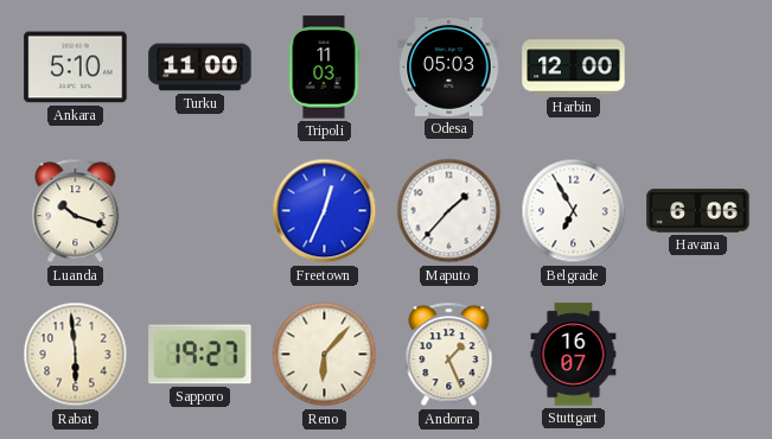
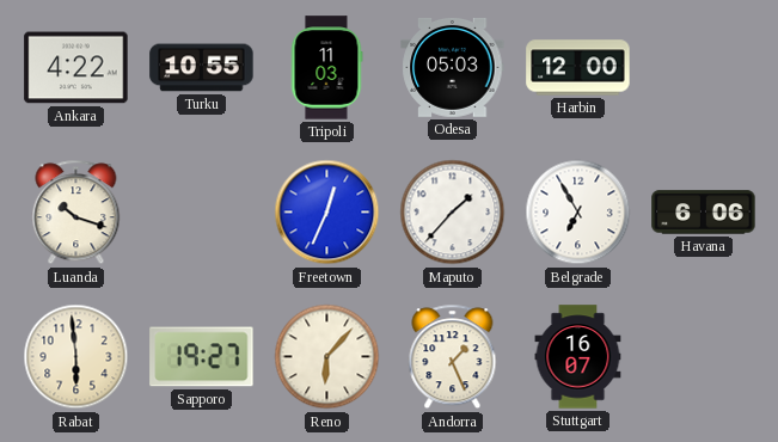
Ankara: 5:10 -> 4:22 (76, 68)
Turku: 11:00 -> 10:55 (202, 68)
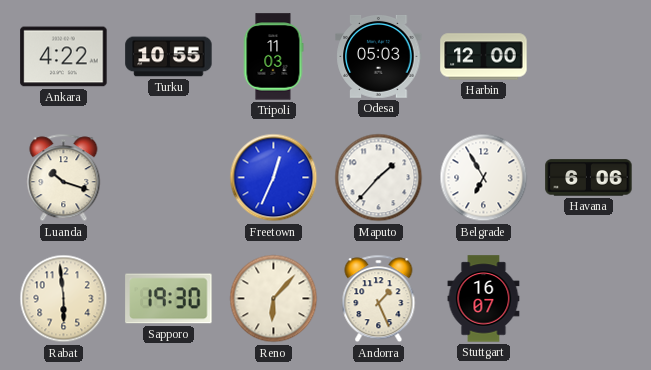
Sapporo: 19:27 -> 19:30 (169, 299)
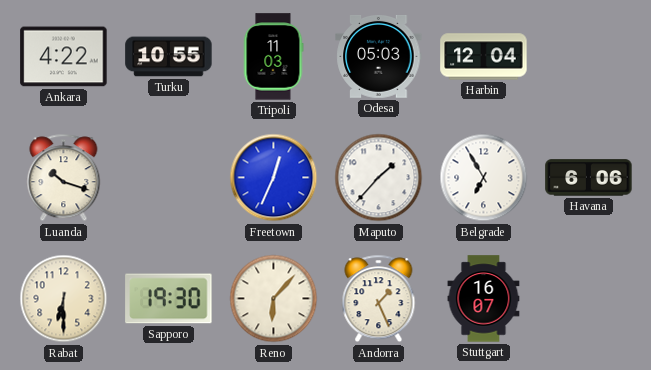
Harbin: 12:00 -> 12:04 (484, 57)
Rabat: 5:59 -> 6:30 (64, 299)
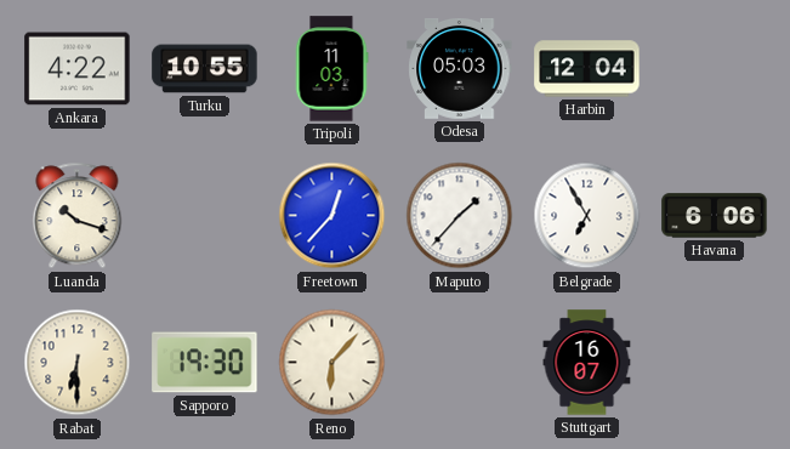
Freetown: 12:34 -> 12:37 (333, 216)
Andorra: 1:26 -> none (379, 299)
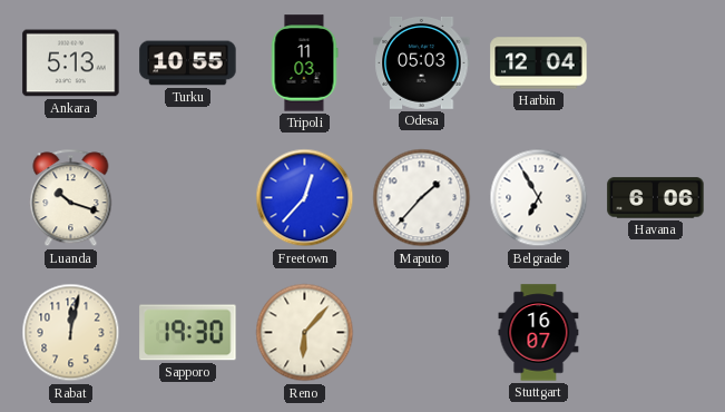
Ankara: 4:22 -> 5:13 (71, 63)
Rabat: 6:30 -> 12:02 (71, 333)
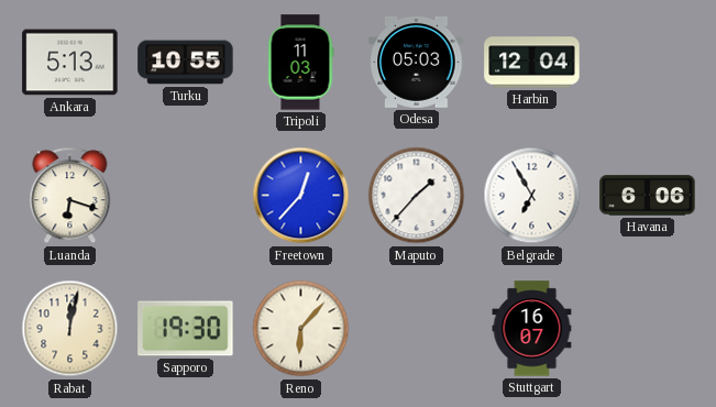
Luanda: 10:18 -> 6:18 (70, 196)
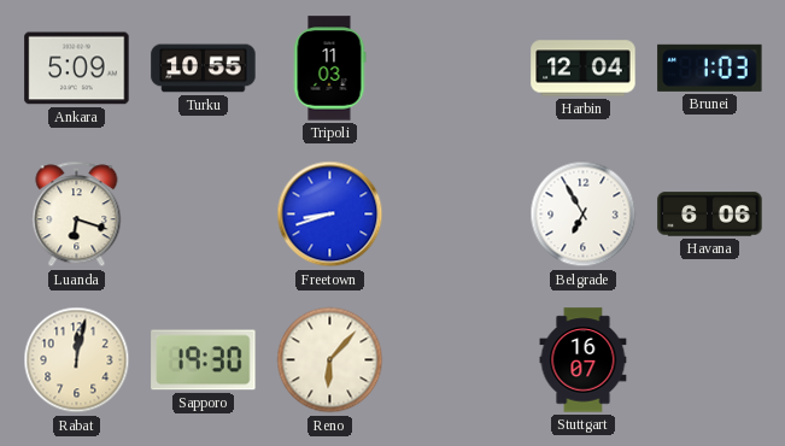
Ankara: 5:13 -> 5:09 (77, 69)
Odesa: 05:03 -> none (417, 62)
Brunei: none -> 1:03 (710, 68)
Freetown: 12:37 -> 8:42 (330, 215)
Maputo: 1:37 -> none (417, 196)
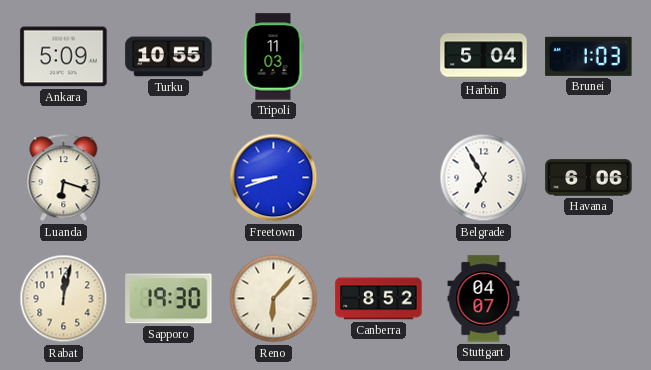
Harbin: 12:04 -> 5:04 (484, 57)
Canberra: none -> 8:52 (379, 299)
Stuttgart: 16:07 -> 04:07 (484, 299)
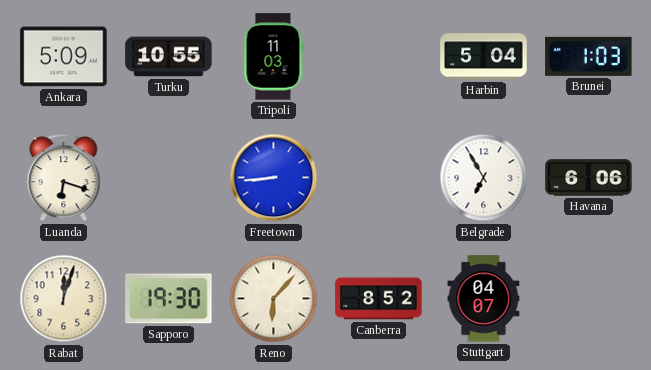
Freetown: 8:42 -> 8:44 (274, 178)
Rabat: 12:02 -> 12:03 (64, 299)
